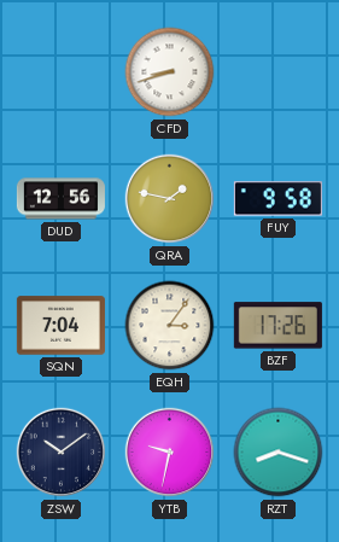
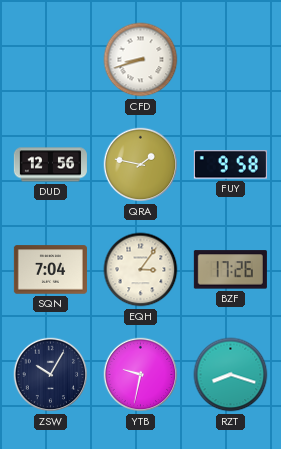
ZSW: 10:09 -> 10:05 (51, 375)
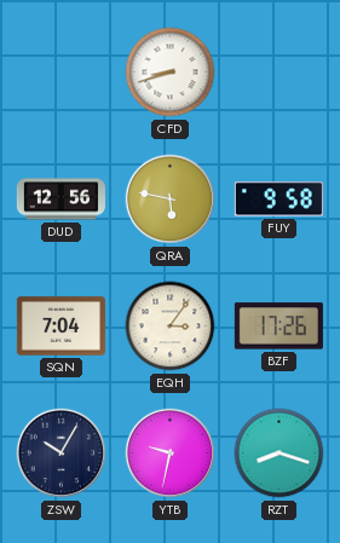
QRA: 1:47 -> 5:47 (171, 200)
